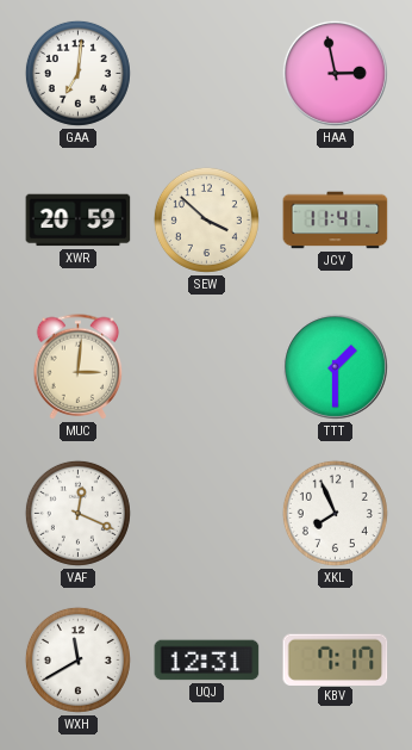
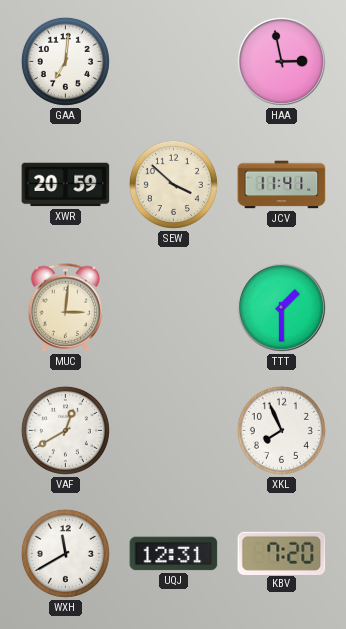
VAF: 12:19 -> 12:40 (65, 430)
KBV: 7:17 -> 7:20 (282, 553)
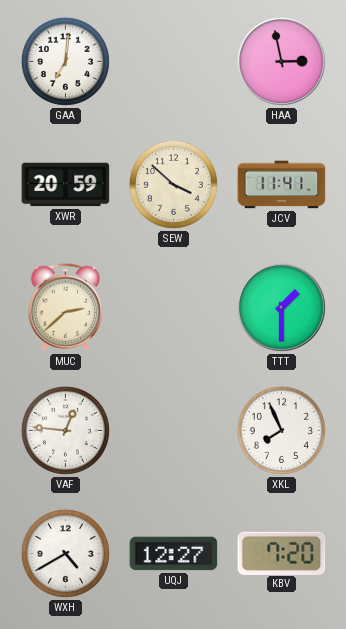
MUC: 3:01 -> 2:38 (66, 308)
VAF: 12:40 -> 12:46 (65, 430)
WXH: 11:40 -> 4:40 (65, 553)
UQJ: 12:31 -> 12:27 (174, 554)
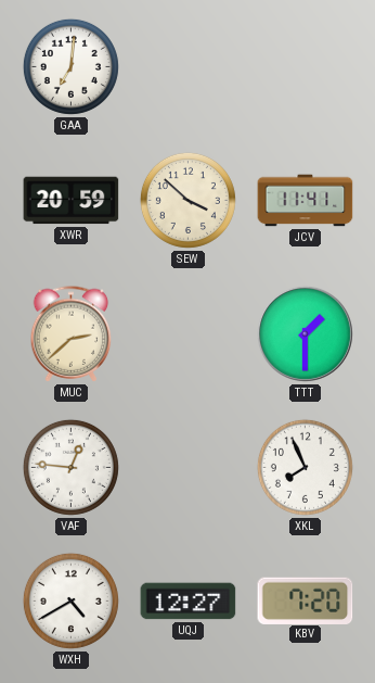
HAA: 2:58 -> none (281, 61)
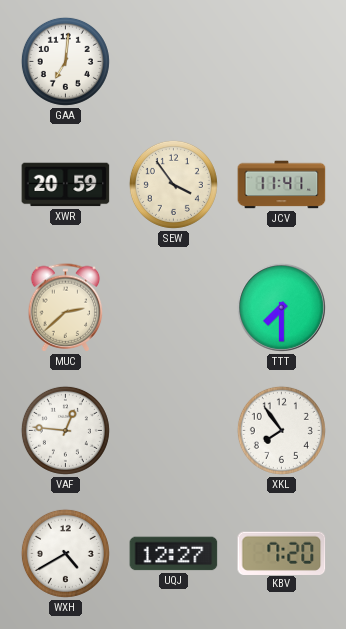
SEW: 3:52 -> 3:54 (173, 184)
TTT: 1:30 -> 7:30 (281, 307)
XKL: 7:56 -> 7:54 (281, 430)
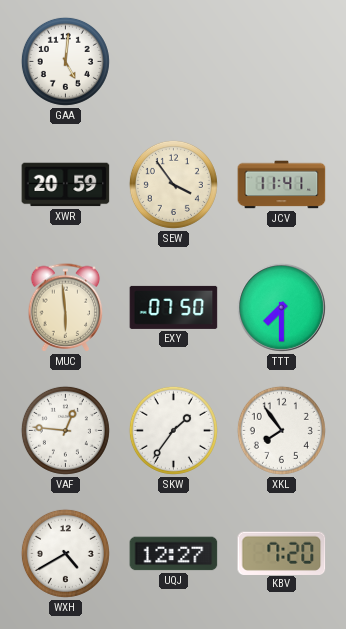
GAA: 7:01 -> 5:01 (65, 61)
MUC: 2:38 -> 5:59 (66, 308)
EXY: none -> 07:50 (174, 307)
SKW: none -> 1:36 (173, 430)
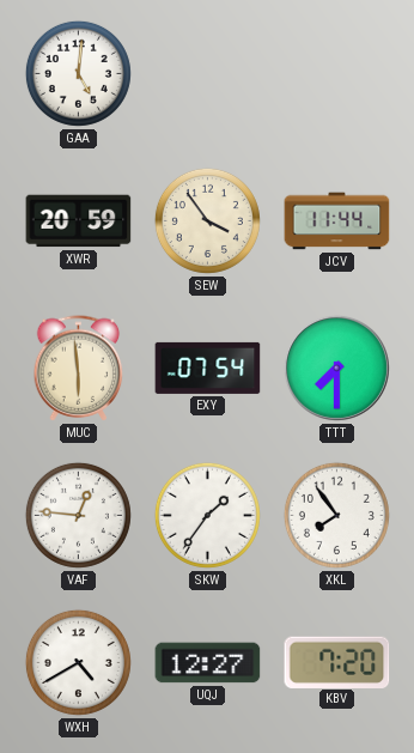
JCV: 11:41 -> 11:44 (337, 221)
EXY: 07:50 -> 07:54 (208, 368)
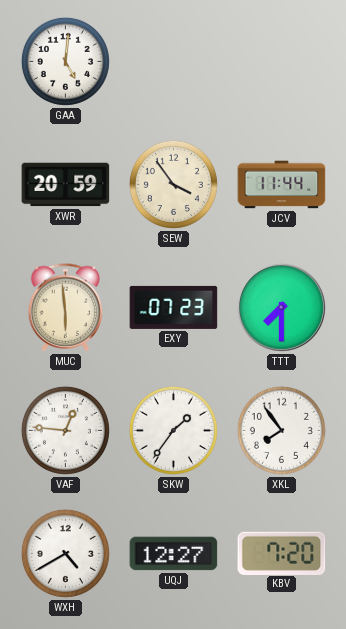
EXY: 07:54 -> 07:23 (174, 307)
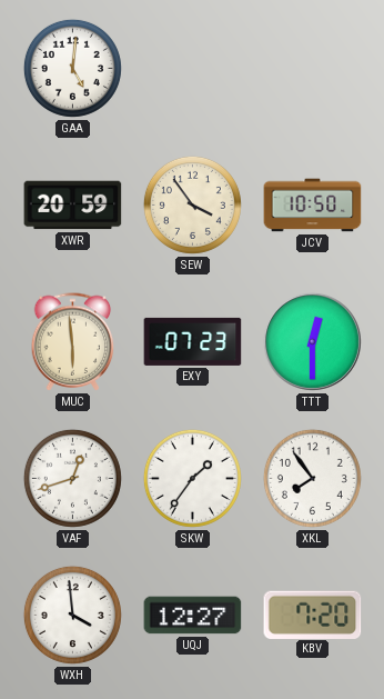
JCV: 11:44 -> 10:50 (313, 206)
TTT: 7:30 -> 12:30 (312, 341)
VAF: 12:46 -> 12:42 (72, 478)
WXH: 4:40 -> 3:59 (72, 615)
